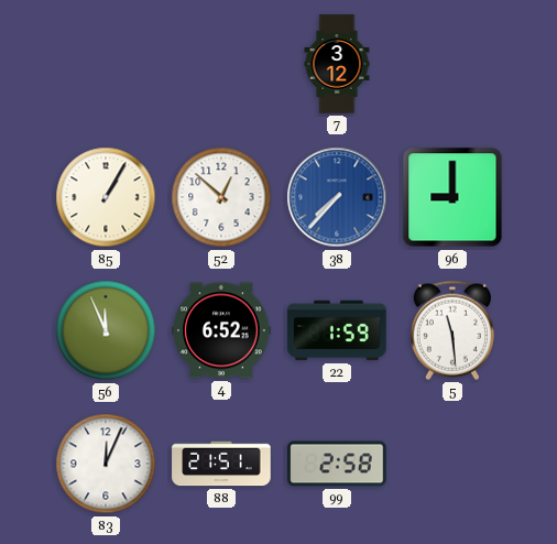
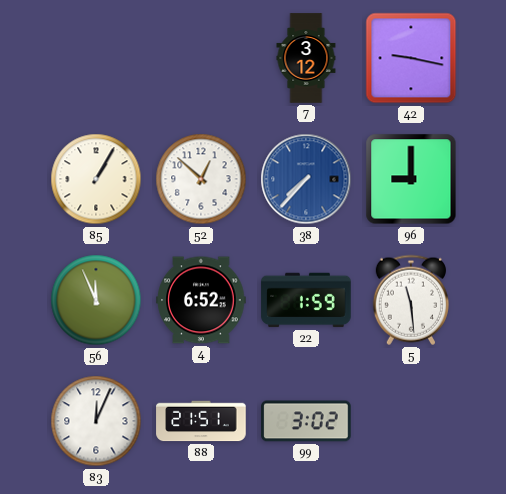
42: none -> 9:17 (411, 58)
99: 2:58 -> 3:02 (306, 421)
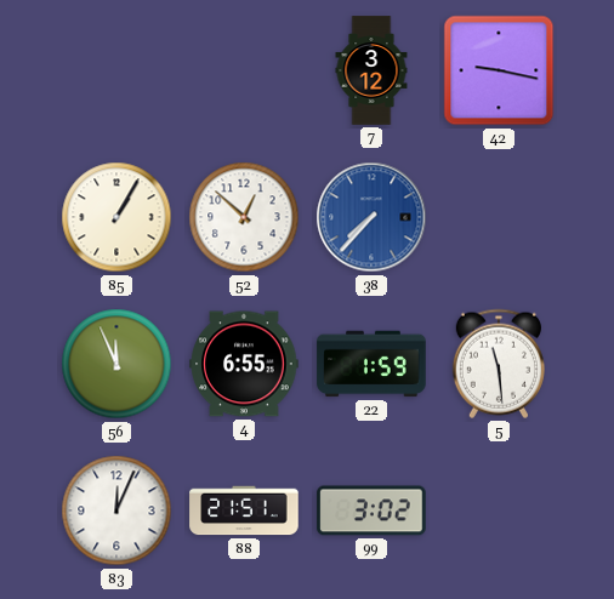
96: 9:00 -> none (411, 179)
4: 6:52 -> 6:55 (244, 364)
